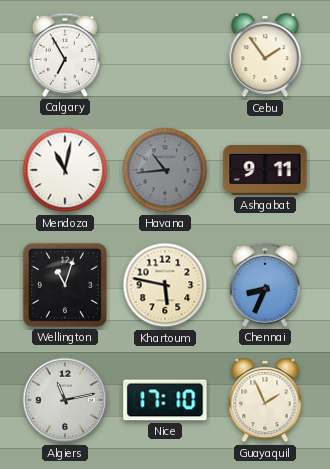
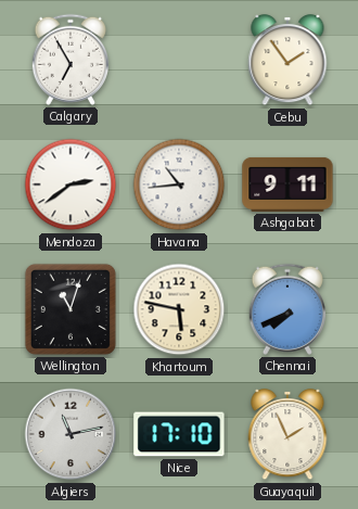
Mendoza: 11:02 -> 2:39 (71, 184)
Havana dial: grey -> white (179, 184)
Chennai: 8:34 -> 7:41 (287, 309)
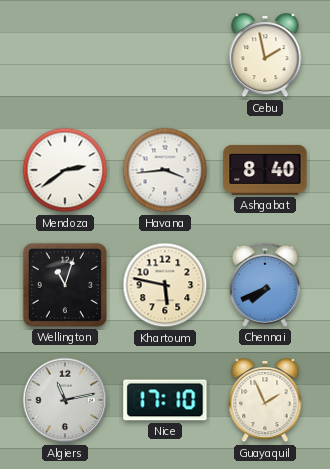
Calgary: 6:55 -> none (71, 60)
Cebu: 1:54 -> 1:58 (265, 56)
Havana: 10:44 -> 3:44 (165, 170)
Ashgabat: 9:11 -> 8:40 (265, 170)
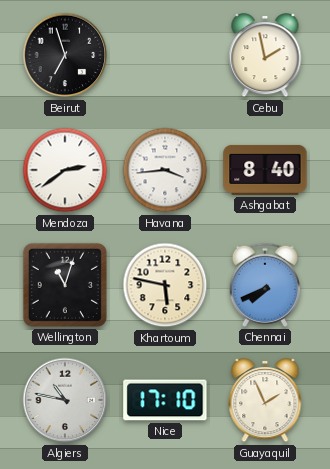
Beirut: none -> 6:57 (65, 55)
Algiers: 11:13 -> 10:47 (65, 400)
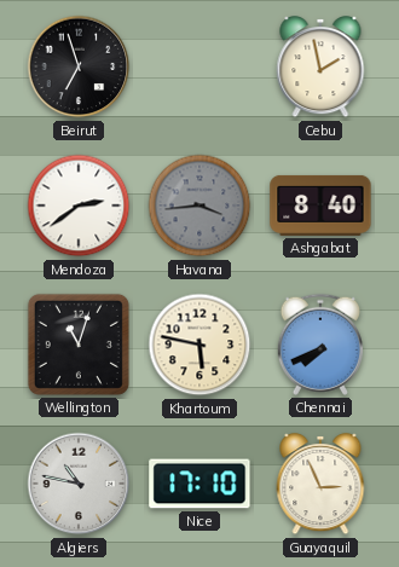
Havana dial: white -> grey (199, 206)
Guayaquil: 1:56 -> 2:56 (320, 485)
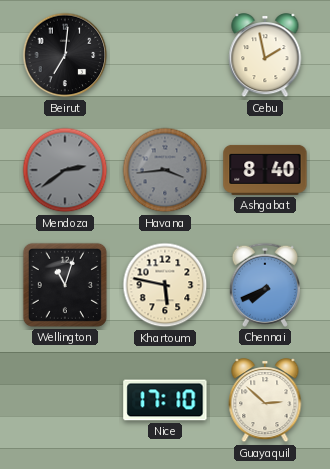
Beirut: 6:57 -> 7:01 (65, 55)
Mendoza dial: white -> grey (65, 170)
Algiers: 10:47 -> none (79, 484)
Guayaquil: 2:56 -> 2:52 (265, 401)
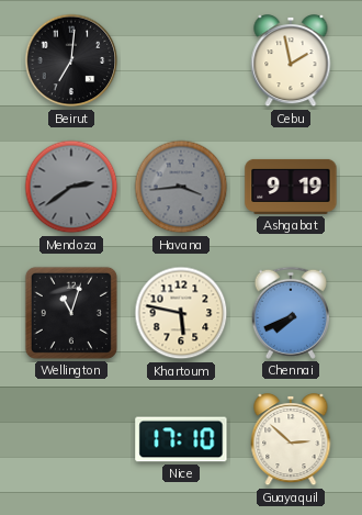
Ashgabat: 8:40 -> 9:19 (291, 187)
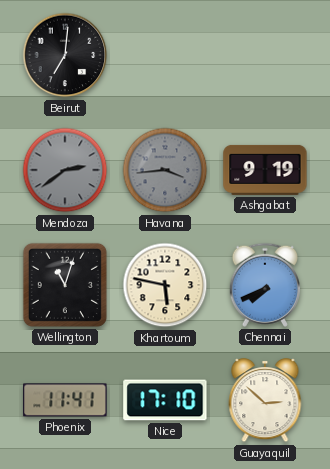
Cebu: 1:58 -> none (291, 61)
Phoenix: none -> 11:41 (65, 400)
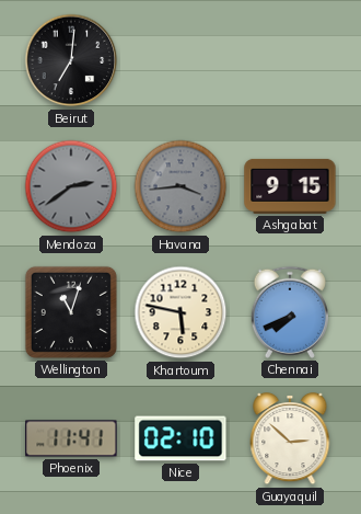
Ashgabat: 9:19 -> 9:15 (290, 186)
Nice: 17:10 -> 02:10 (180, 438)
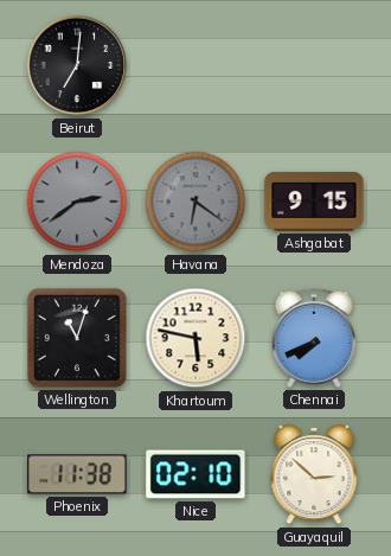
Havana: 3:44 -> 6:21 (195, 202)
Phoenix: 11:41 -> 11:38 (77, 474)
